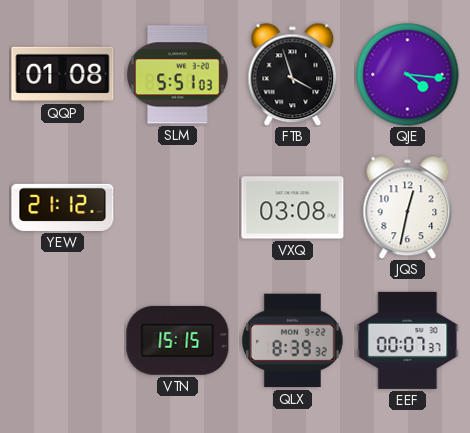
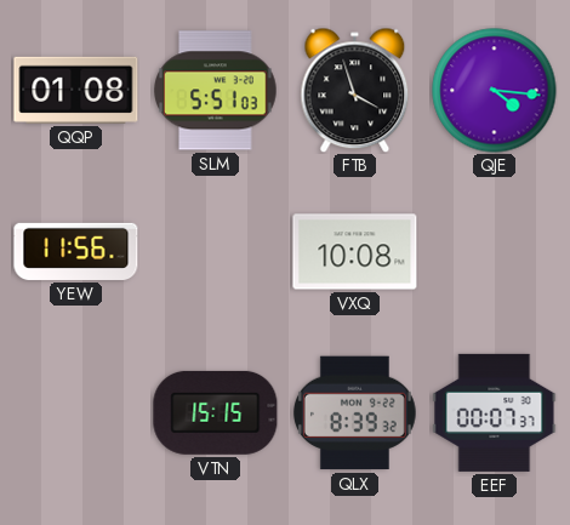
YEW: 21:12 -> 11:56 (76, 251)
VXQ: 03:08 -> 10:08 (355, 252)
JQS: 12:32 -> none (408, 207)
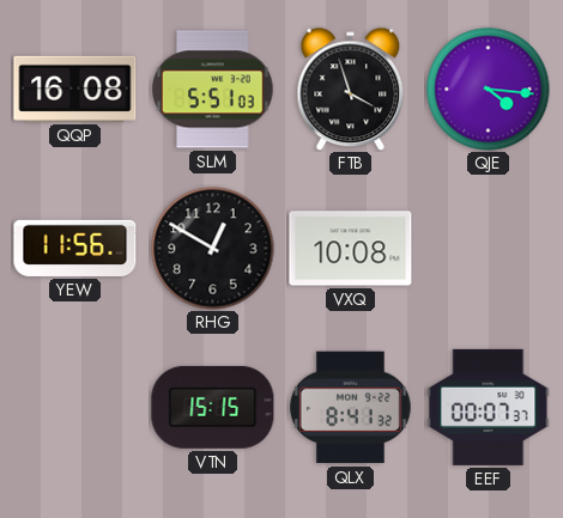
QQP: 01:08 -> 16:08 (75, 89)
RHG: none -> 12:50 (213, 249)
QLX: 8:39 -> 8:41 (350, 408)
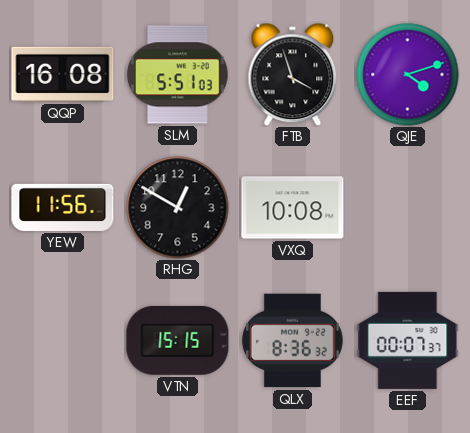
QJE: 4:16 -> 4:12 (408, 75)
QLX: 8:41 -> 8:36 (292, 341)
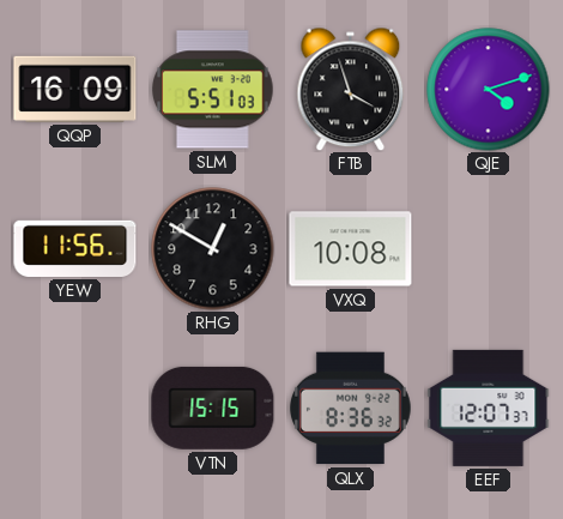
QQP: 16:08 -> 16:09 (75, 89)
EEF: 00:07 -> 12:07 (489, 408)
